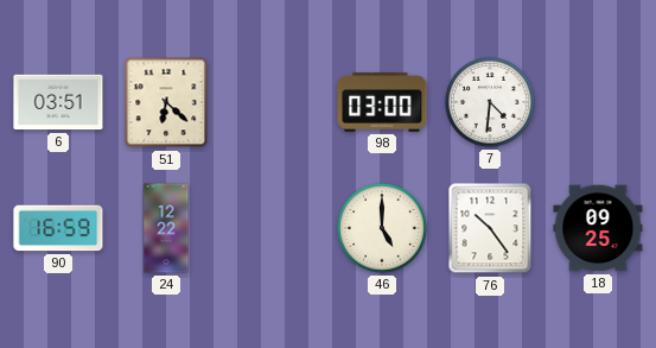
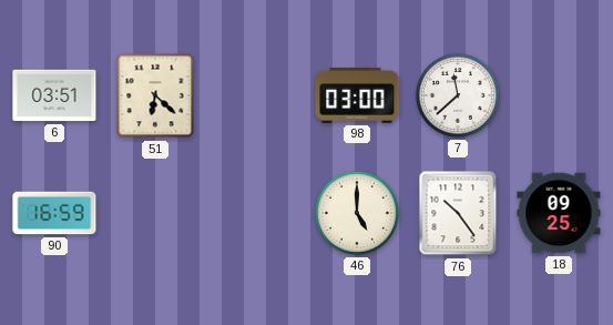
7: 4:31 -> 11:38 (458, 95)
24: 12:22 -> none (166, 228)
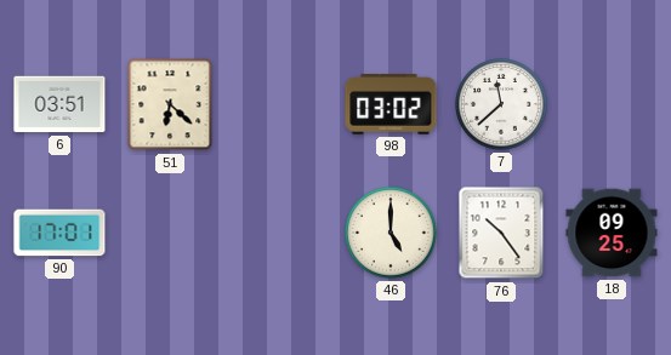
98: 03:00 -> 03:02 (391, 104)
90: 16:59 -> 17:01 (59, 233)
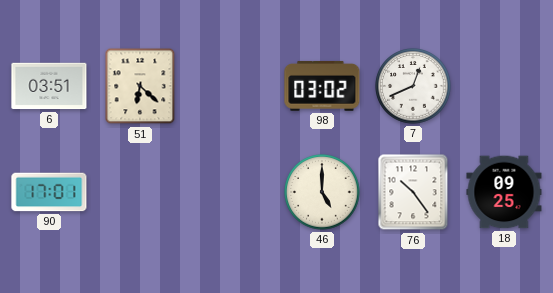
7: 11:38 -> 12:41 (413, 86)
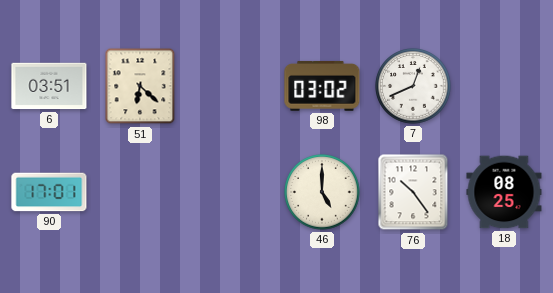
18: 09:25 -> 08:25 (504, 192)
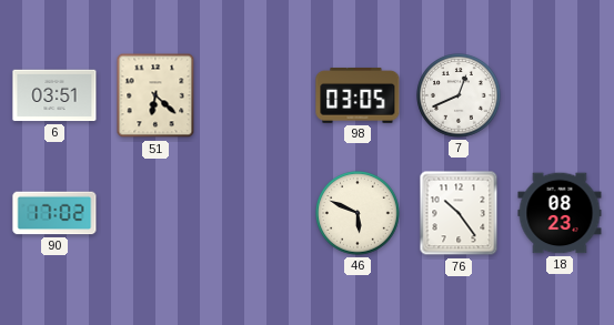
98: 03:02 -> 03:05 (358, 95)
90: 17:01 -> 17:02 (54, 213)
46: 5:00 -> 5:49 (358, 213)
18: 08:25 -> 08:23 (560, 213)
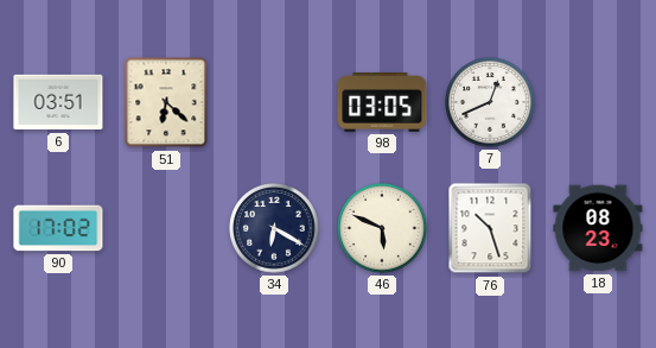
34: none -> 6:20 (274, 228)
76: 10:24 -> 10:27 (490, 228)
